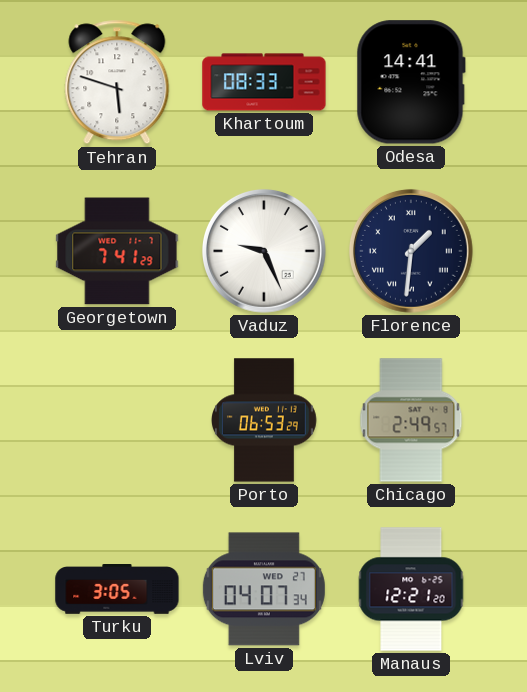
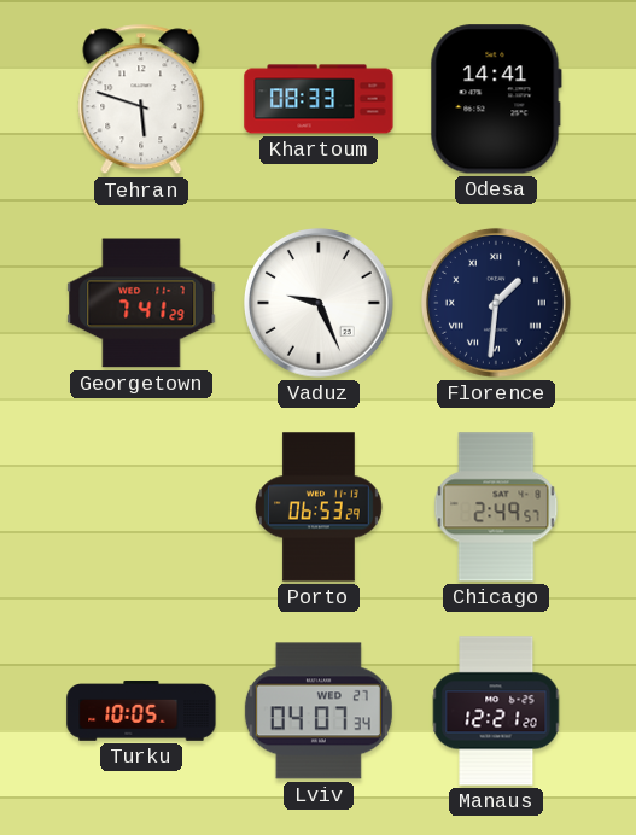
Turku: 3:05 -> 10:05 (141, 712)
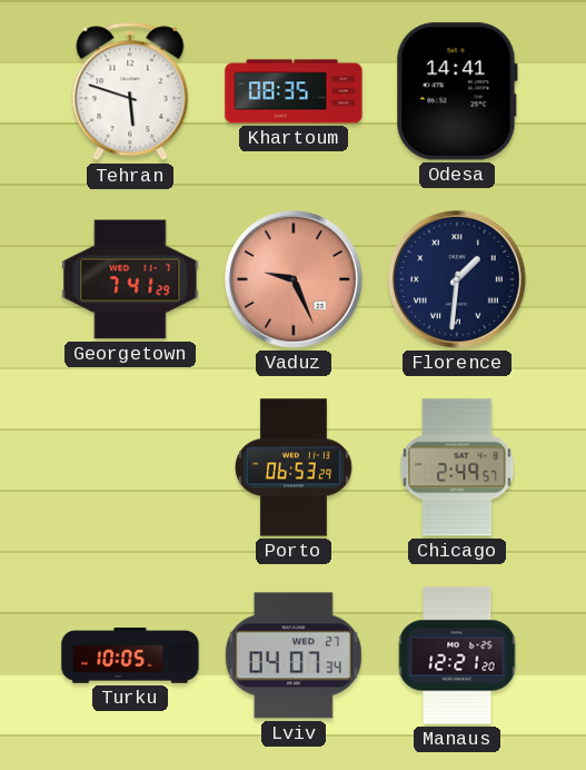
Khartoum: 08:33 -> 08:35 (294, 91)
Vaduz dial: white -> salmon (294, 279)
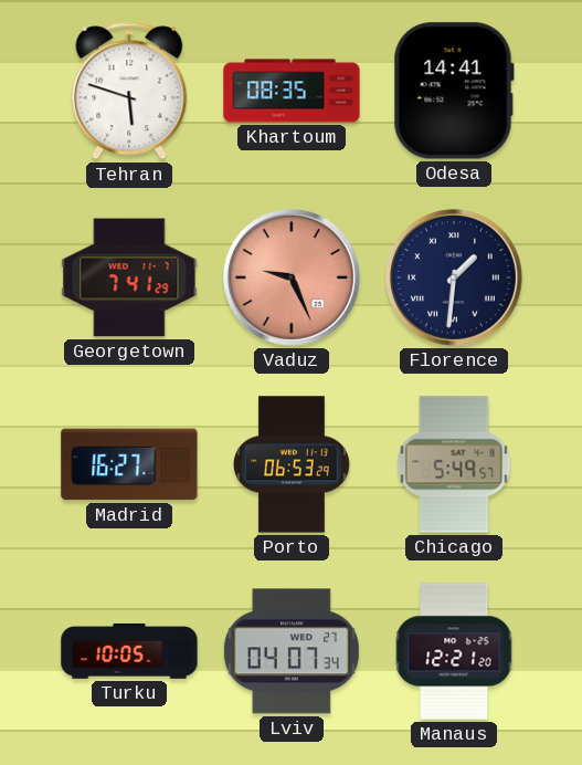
Madrid: none -> 16:27 (129, 464)
Chicago: 2:49 -> 5:49 (454, 464)
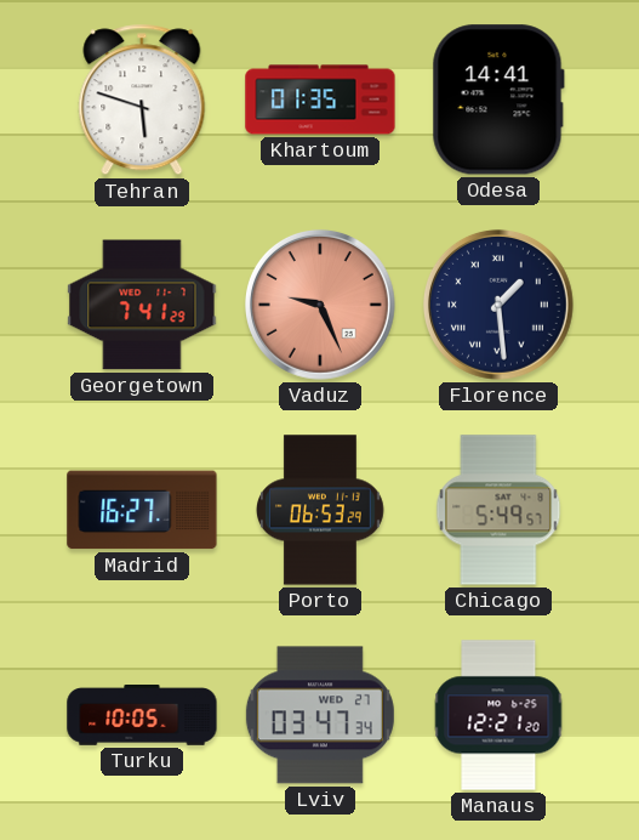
Khartoum: 08:35 -> 01:35 (320, 100)
Florence: 1:31 -> 1:29 (498, 305)
Lviv: 04:07 -> 03:47 (320, 715)
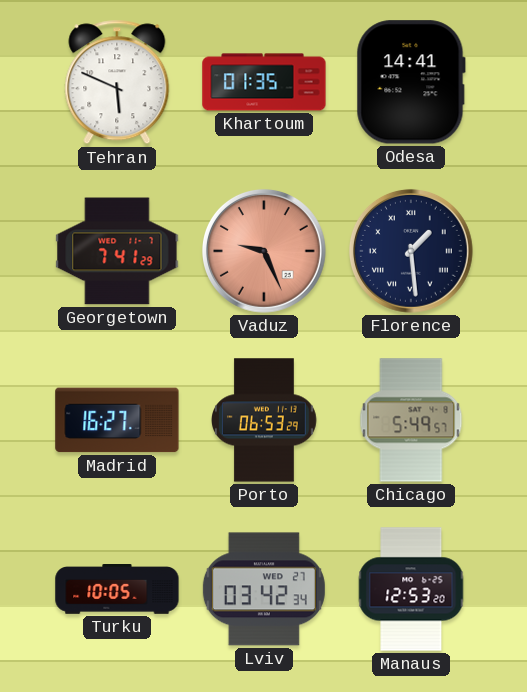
Tehran: 5:48 -> 5:49 (117, 82)
Lviv: 03:47 -> 03:42 (264, 589)
Manaus: 12:21 -> 12:53 (411, 589)
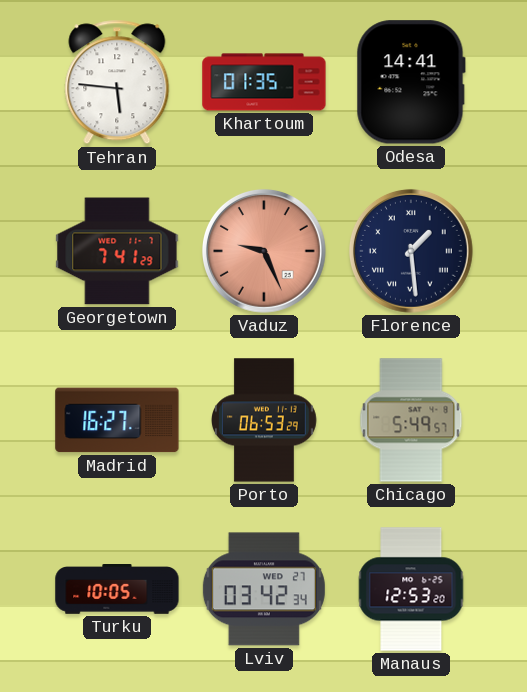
Tehran: 5:49 -> 5:46 (117, 82)
